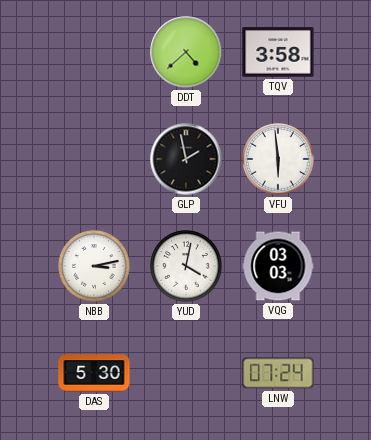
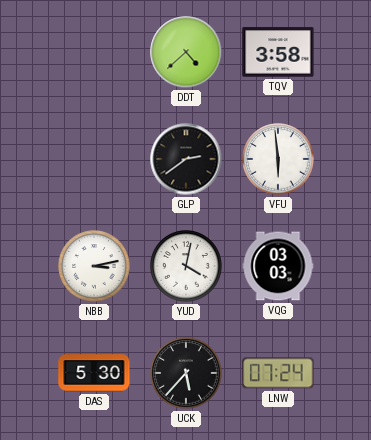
GLP: 1:58 -> 2:39 (186, 159)
UCK: none -> 5:37 (186, 373)
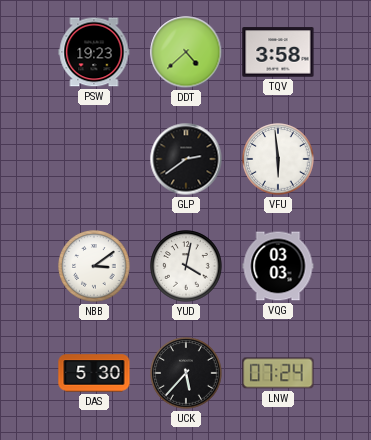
PSW: none -> 19:23 (94, 52)
NBB: 3:13 -> 3:09 (94, 266)
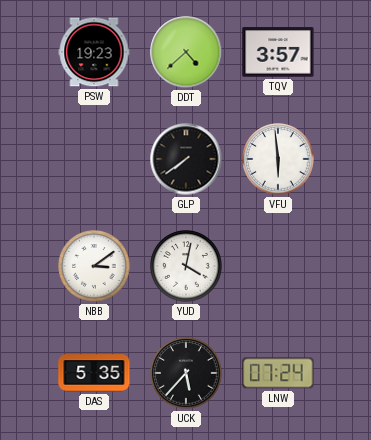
TQV: 3:58 -> 3:57 (278, 52)
GLP: 2:39 -> 7:39 (186, 159)
VQG: 03:03 -> none (278, 266)
DAS: 5:30 -> 5:35 (94, 373)
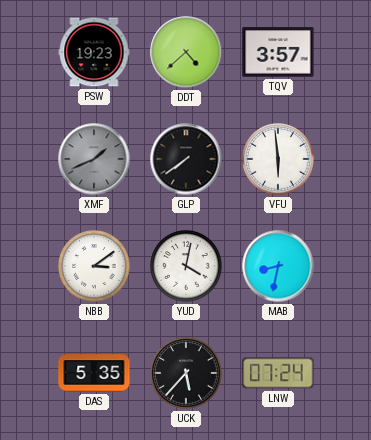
XMF: none -> 1:41 (94, 159)
MAB: none -> 8:32 (278, 266)
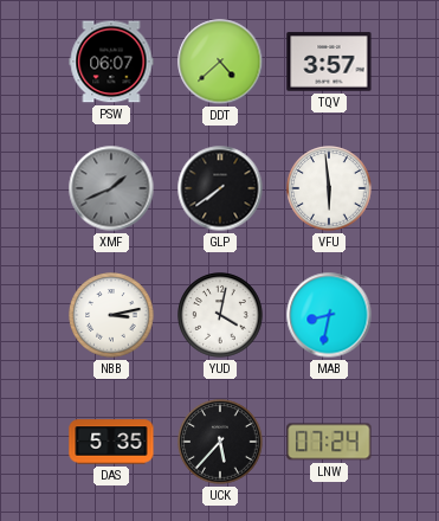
PSW: 19:23 -> 06:07 (111, 62)
NBB: 3:09 -> 3:13 (111, 315)
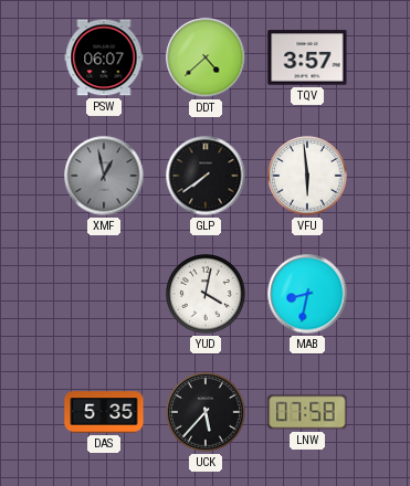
XMF: 1:41 -> 12:58 (104, 176)
NBB: 3:13 -> none (111, 315)
LNW: 07:24 -> 07:58 (307, 412)
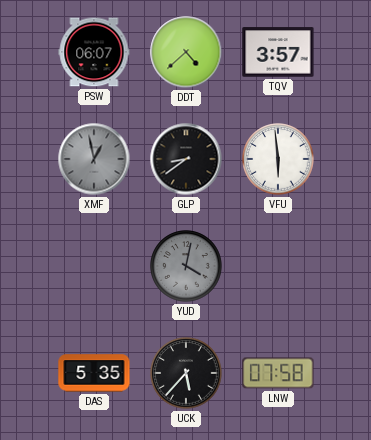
GLP: 7:39 -> 8:39 (186, 159)
YUD dial: white -> grey (186, 266)
MAB: 8:32 -> none (307, 294)
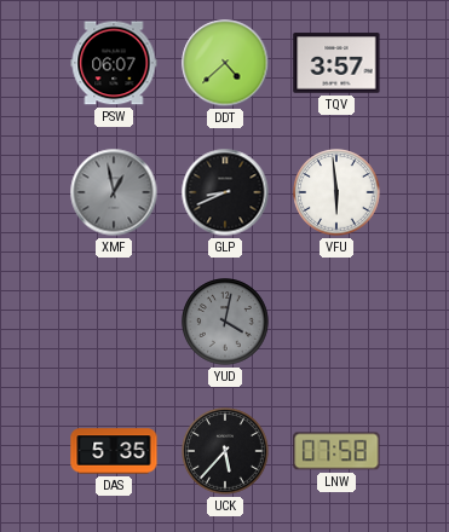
GLP: 8:39 -> 8:41 (225, 192)
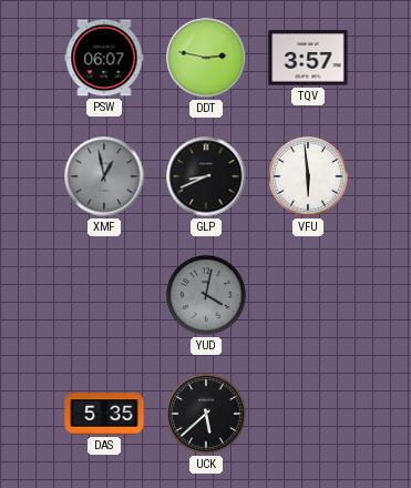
DDT: 4:38 -> 2:47 (206, 58)
UCK: 5:37 -> 5:38 (206, 414)
LNW: 07:58 -> none (336, 451)
